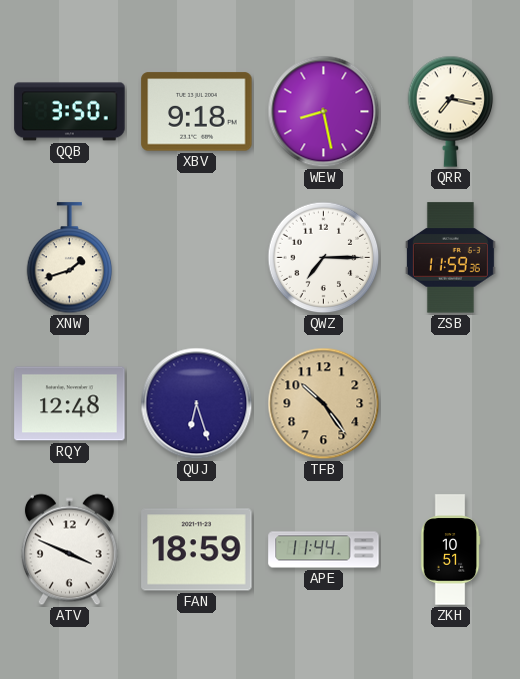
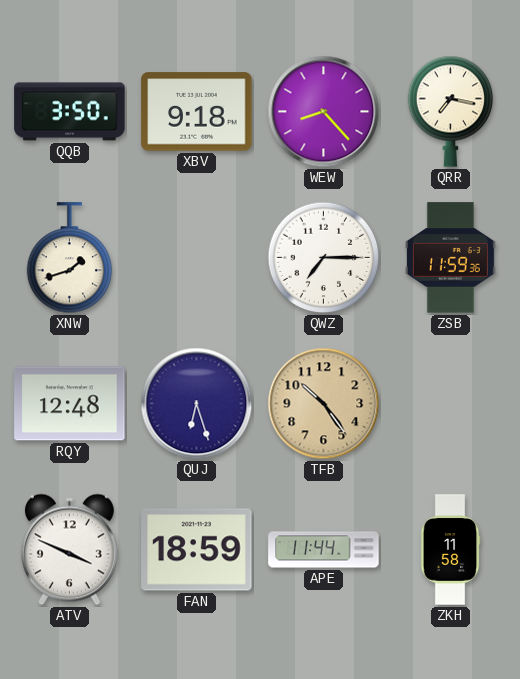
WEW: 8:28 -> 8:23 (324, 112)
ZKH: 10:51 -> 11:58 (450, 550)
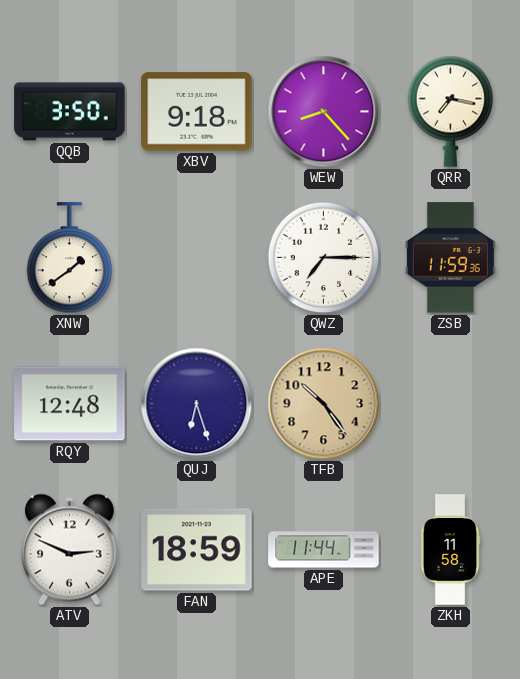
XNW: 1:42 -> 1:39 (70, 258)
ATV: 3:49 -> 2:49 (69, 550)
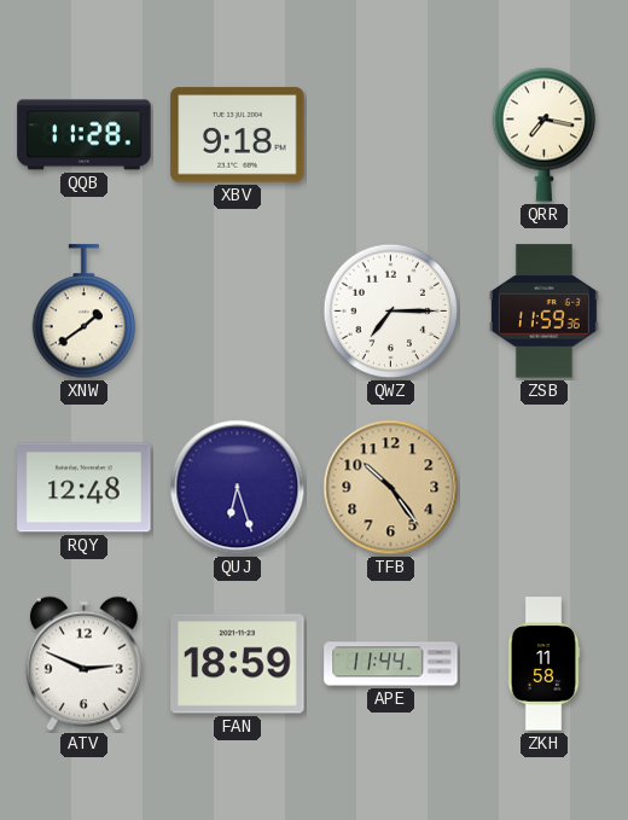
QQB: 3:50 -> 11:28 (85, 135)
WEW: 8:23 -> none (324, 112)
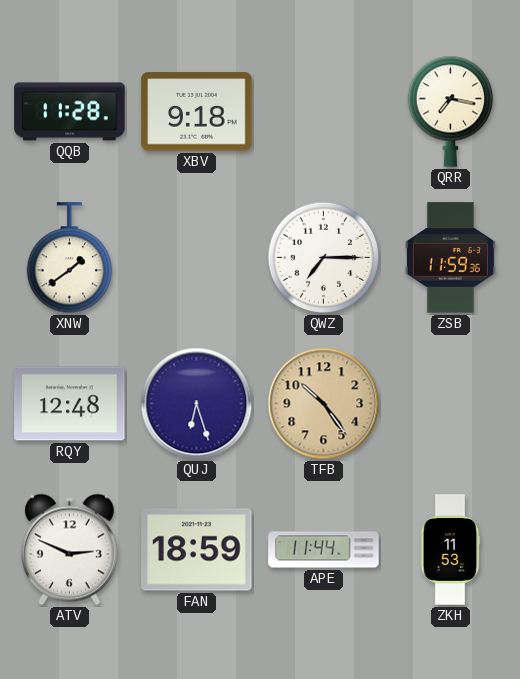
ZKH: 11:58 -> 11:53 (450, 550)
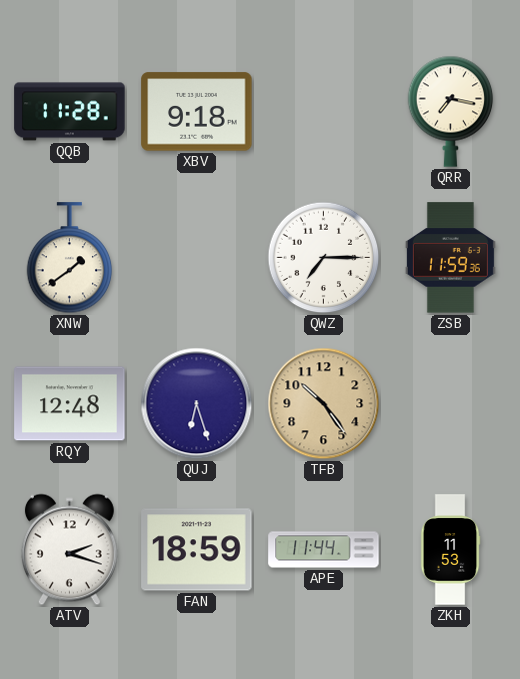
ATV: 2:49 -> 2:18 (69, 550)
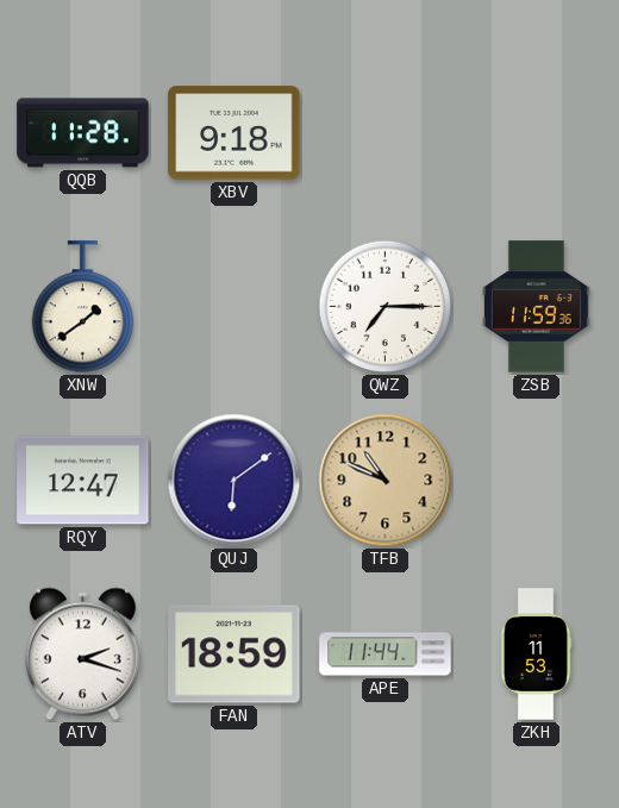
QRR: 7:17 -> none (451, 111)
RQY: 12:48 -> 12:47 (83, 481)
QUJ: 6:27 -> 6:09 (235, 481)
TFB: 10:24 -> 10:49 (386, 481)
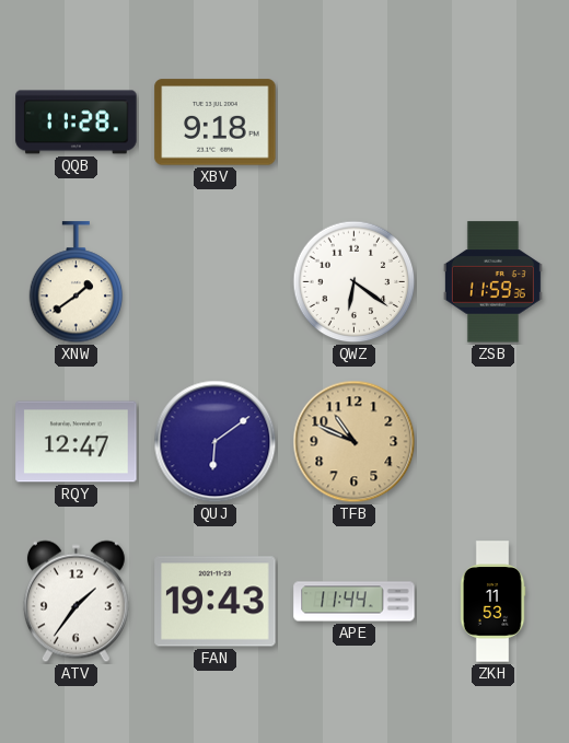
QWZ: 7:15 -> 6:21 (355, 282)
ATV: 2:18 -> 1:36 (76, 602)
FAN: 18:59 -> 19:43 (216, 602)
